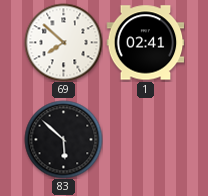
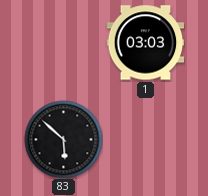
69: 7:52 -> none (63, 42)
1: 02:41 -> 03:03 (145, 43)
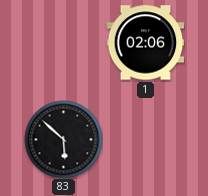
1: 03:03 -> 02:06 (145, 43)
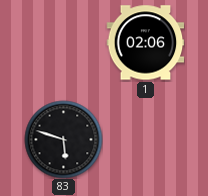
83: 5:52 -> 5:48 (63, 139)
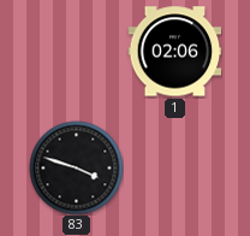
83: 5:48 -> 3:48 (76, 167)
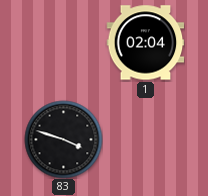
1: 02:06 -> 02:04 (145, 43)
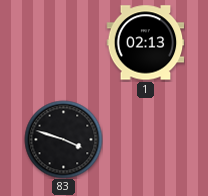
1: 02:04 -> 02:13 (145, 43)
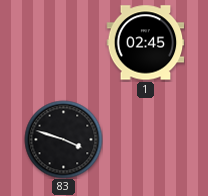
1: 02:13 -> 02:45 (145, 43)
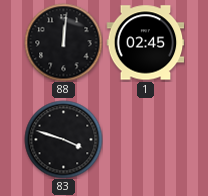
88: none -> 12:01 (63, 42)
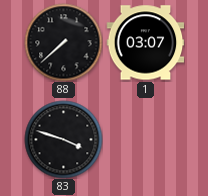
88: 12:01 -> 7:38 (63, 42)
1: 02:45 -> 03:07 (145, 43)
